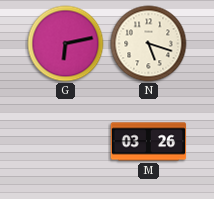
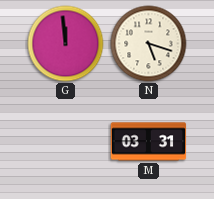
G: 6:13 -> 11:59 (66, 44)
M: 03:26 -> 03:31 (149, 142)
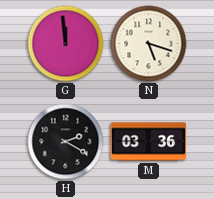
H: none -> 2:20 (66, 142)
M: 03:31 -> 03:36 (149, 142)
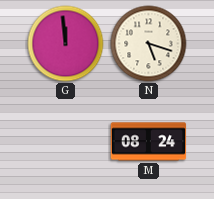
H: 2:20 -> none (66, 142)
M: 03:36 -> 08:24 (149, 142)
